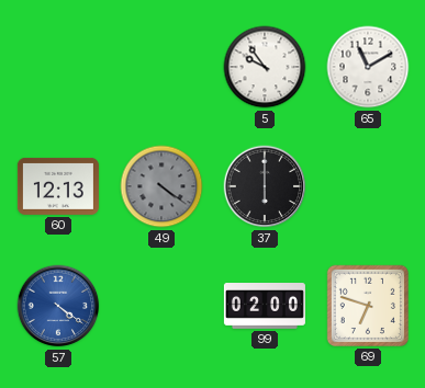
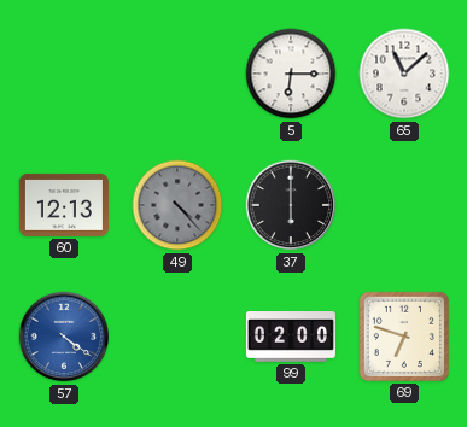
5: 9:54 -> 6:15 (291, 74)
65: 11:10 -> 11:08 (404, 74)
49: 4:21 -> 4:23 (177, 205)
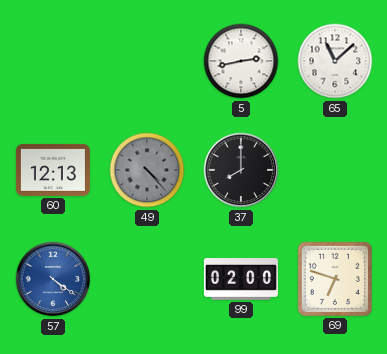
5: 6:15 -> 2:43 (241, 61)
37: 6:00 -> 8:00 (241, 170)
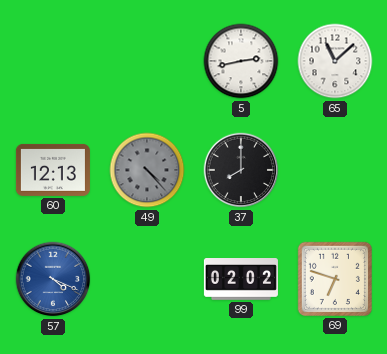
57: 4:21 -> 4:19 (53, 279)
99: 02:00 -> 02:02 (241, 280)
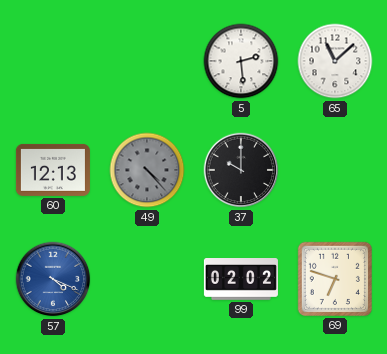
5: 2:43 -> 2:29 (241, 61)
37: 8:00 -> 10:00 (241, 170)
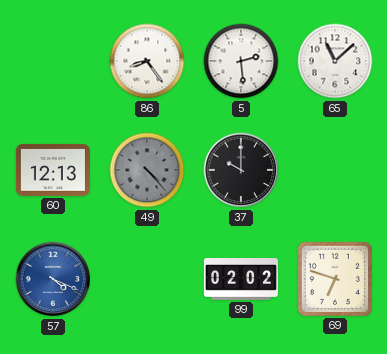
86: none -> 8:24 (147, 61)
